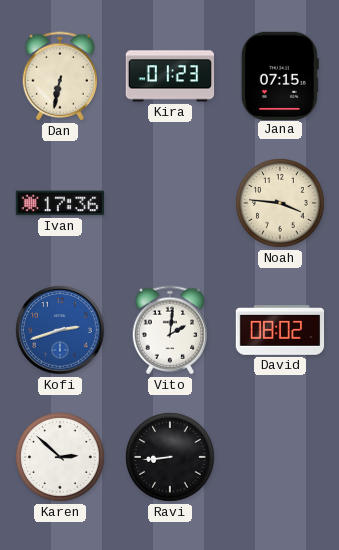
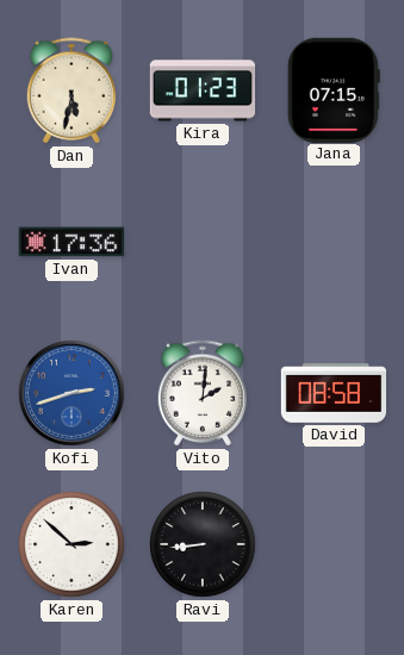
Dan: 6:32 -> 5:32 (72, 91)
Noah: 3:46 -> none (280, 203)
David: 08:02 -> 08:58 (334, 393)
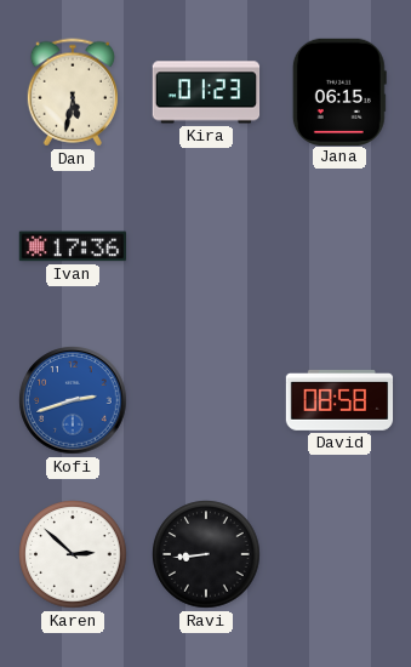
Jana: 07:15 -> 06:15 (339, 91)
Vito: 2:01 -> none (203, 393)
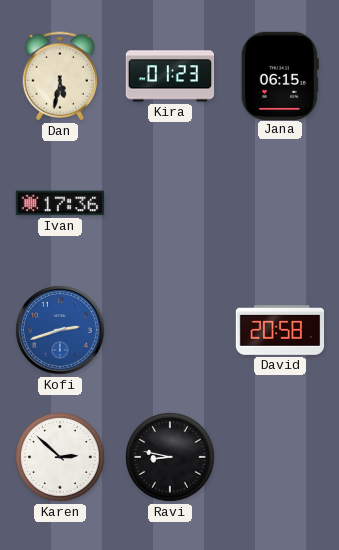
David: 08:58 -> 20:58 (280, 330)
Ravi: 8:44 -> 8:47 (170, 457)
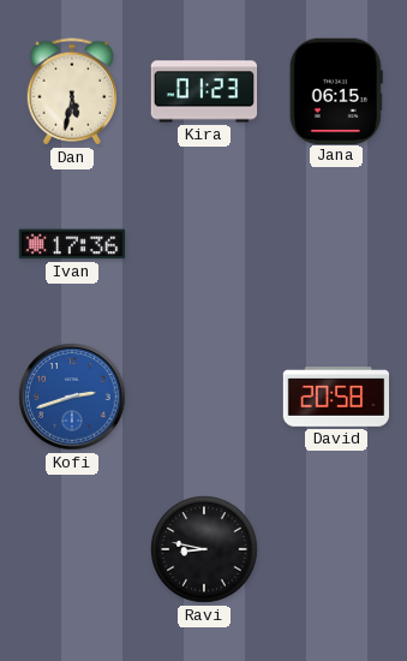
Karen: 2:52 -> none (60, 457)
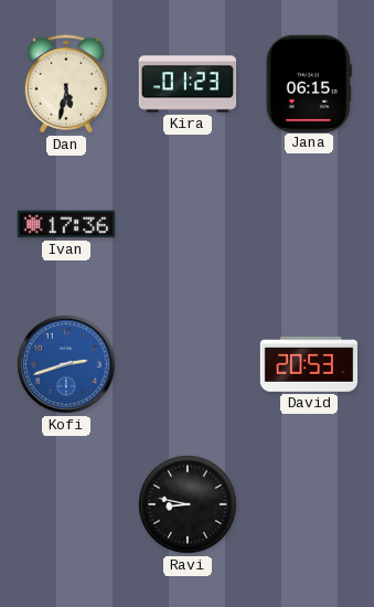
David: 20:58 -> 20:53 (309, 364)
